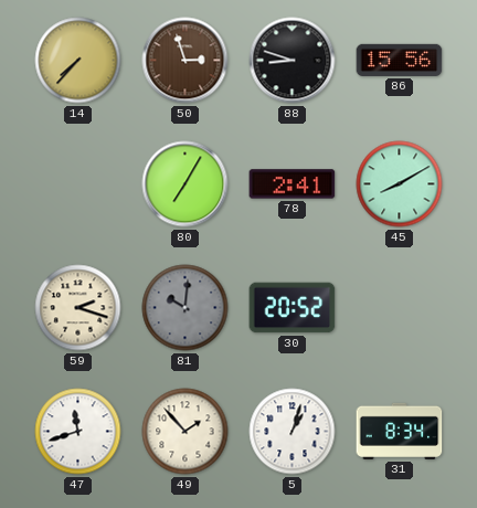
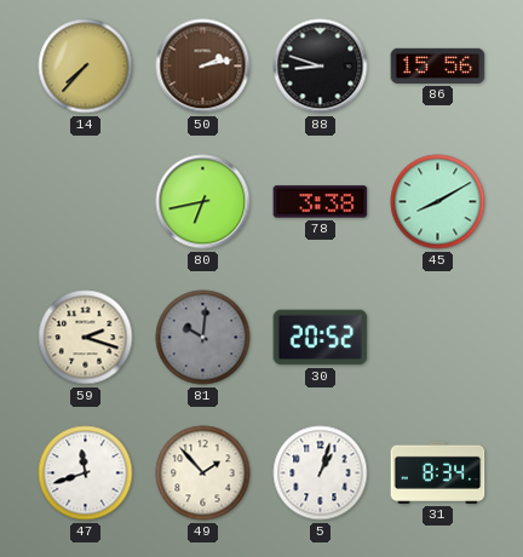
50: 2:57 -> 2:13 (203, 67)
80: 7:05 -> 6:43 (203, 202)
78: 2:41 -> 3:38 (321, 202)
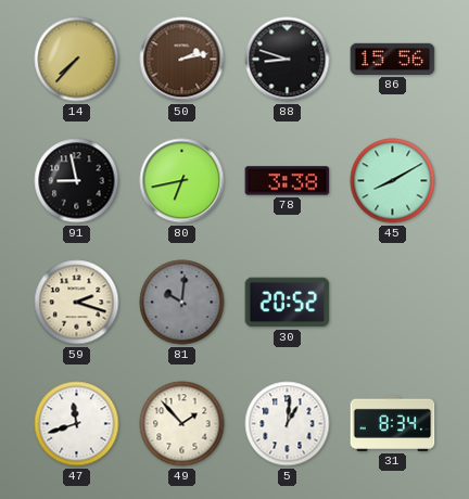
91: none -> 8:58 (77, 181)
5: 1:03 -> 1:01 (288, 424)
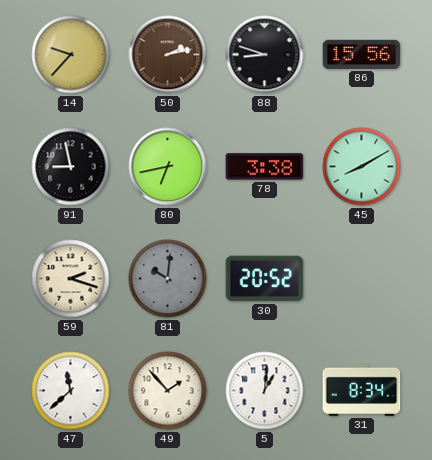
14: 7:37 -> 9:37 (71, 55)
47: 11:42 -> 11:38 (71, 391)
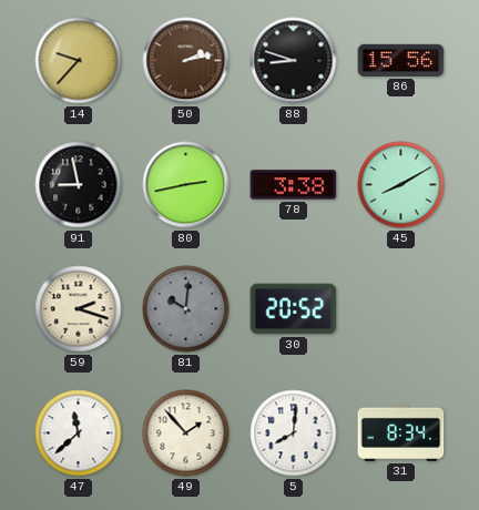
80: 6:43 -> 2:43 (186, 185)
5: 1:01 -> 8:01 (294, 433)
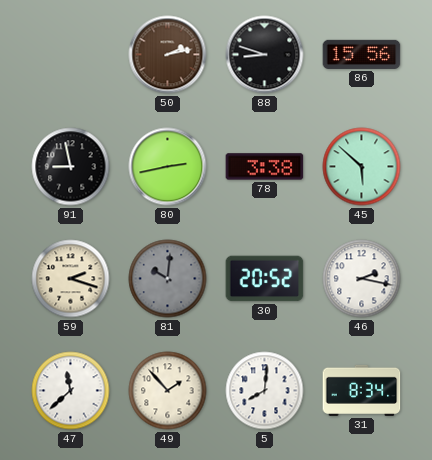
14: 9:37 -> none (79, 61)
45: 8:10 -> 5:52 (362, 167)
46: none -> 2:17 (362, 279)
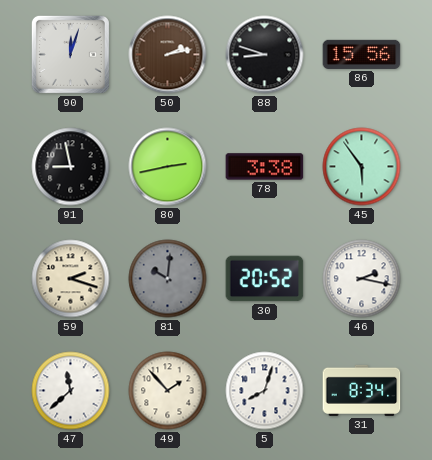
90: none -> 12:03 (70, 54)
45: 5:52 -> 5:54 (362, 167)
5: 8:01 -> 8:03 (265, 391)
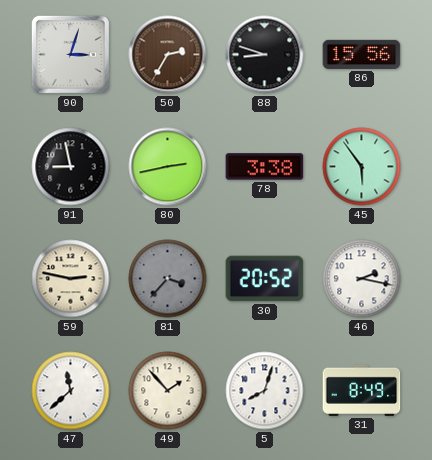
90: 12:03 -> 3:03 (70, 54)
50: 2:13 -> 2:35 (168, 55)
59: 2:18 -> 2:47 (71, 279)
81: 10:01 -> 3:37 (168, 279)
31: 8:34 -> 8:49 (362, 390)
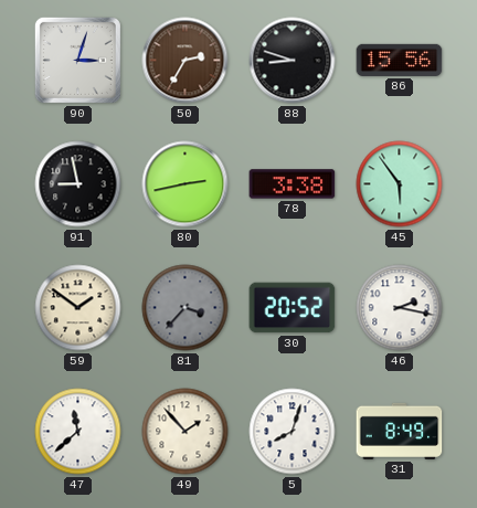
59: 2:47 -> 1:51 (78, 308)
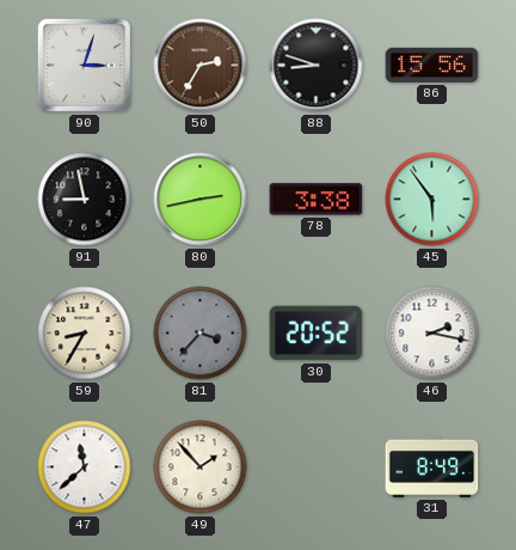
59: 1:51 -> 8:35 (85, 334)
5: 8:03 -> none (293, 432)
